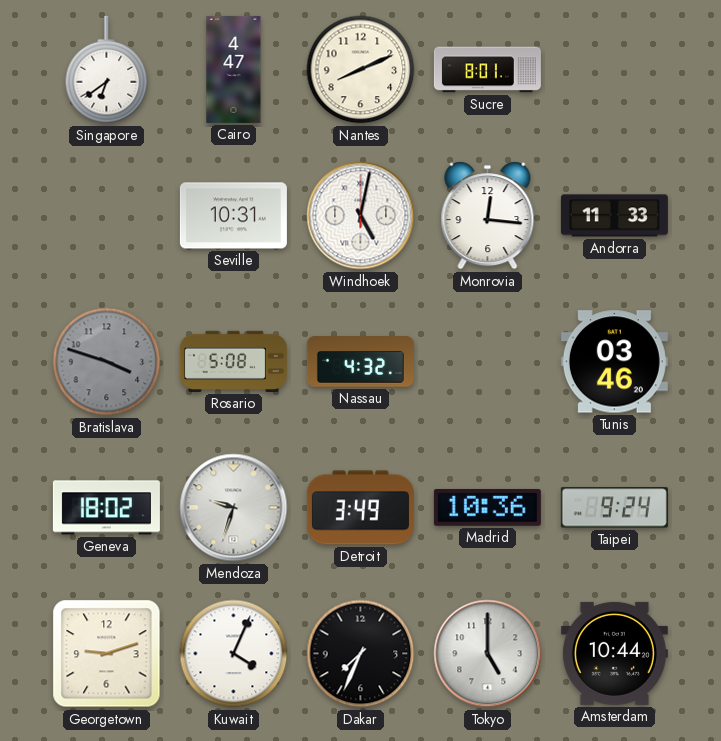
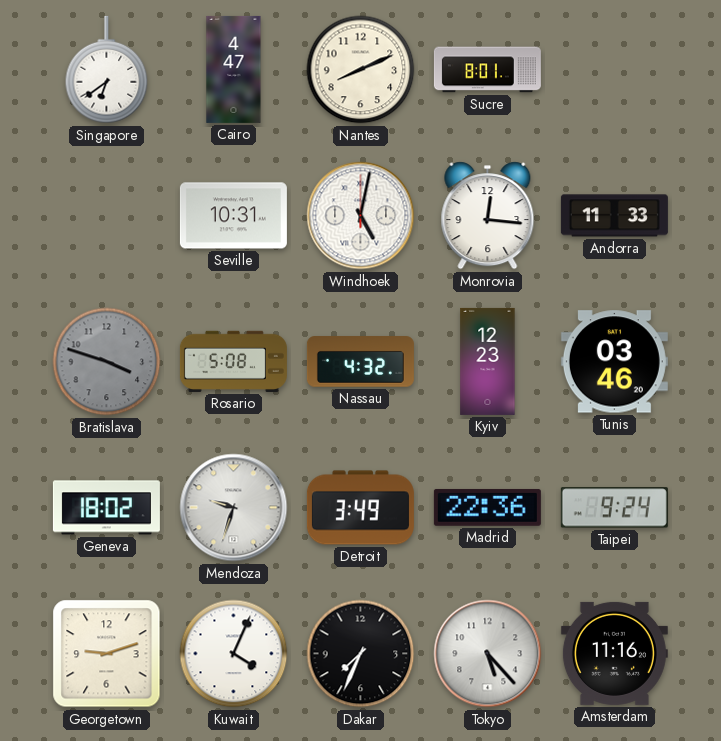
Kyiv: none -> 12:23 (488, 361)
Madrid: 10:36 -> 22:36 (487, 507)
Tokyo: 5:00 -> 5:23 (488, 654)
Amsterdam: 10:44 -> 11:16 (614, 653)
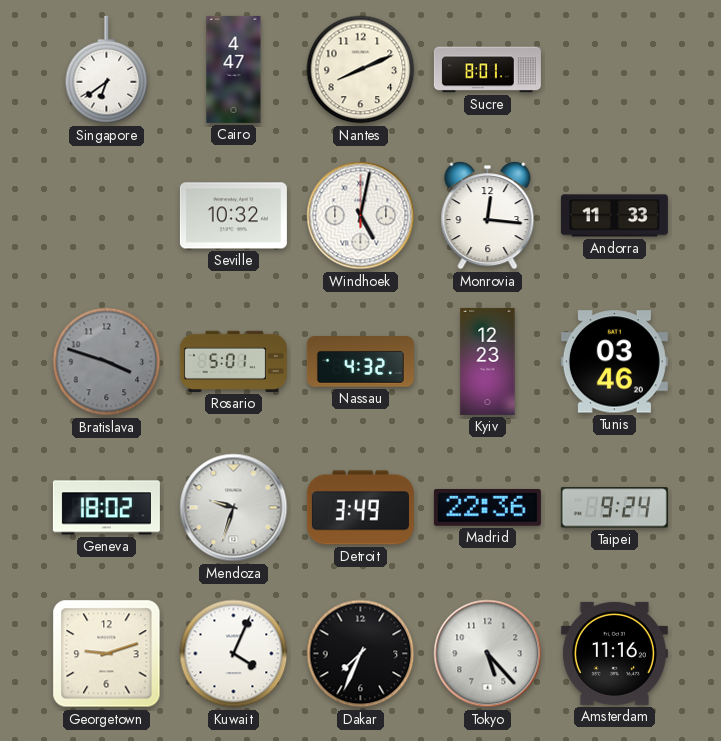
Seville: 10:31 -> 10:32 (233, 216)
Rosario: 5:08 -> 5:01 (233, 361)
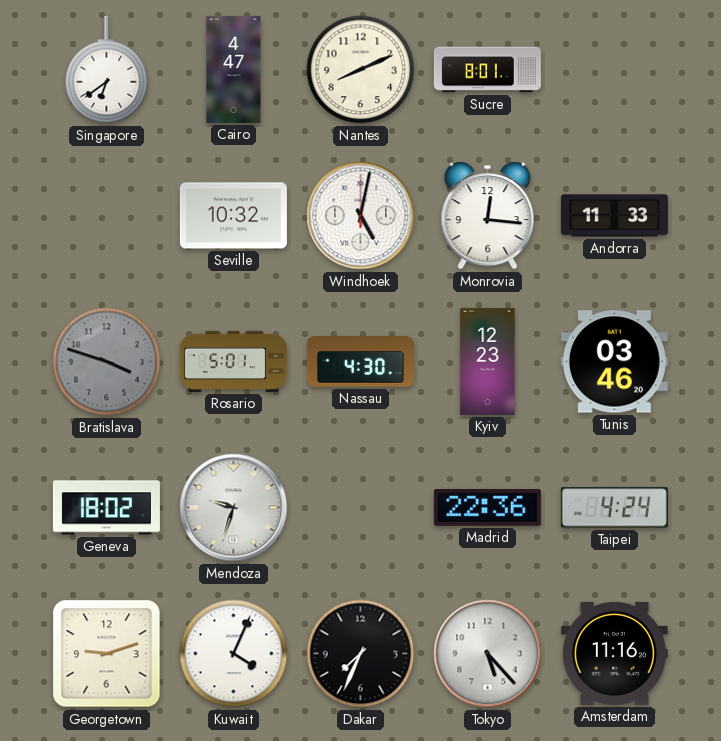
Nassau: 4:32 -> 4:30 (360, 362)
Detroit: 3:49 -> none (360, 508)
Taipei: 9:24 -> 4:24 (614, 508)
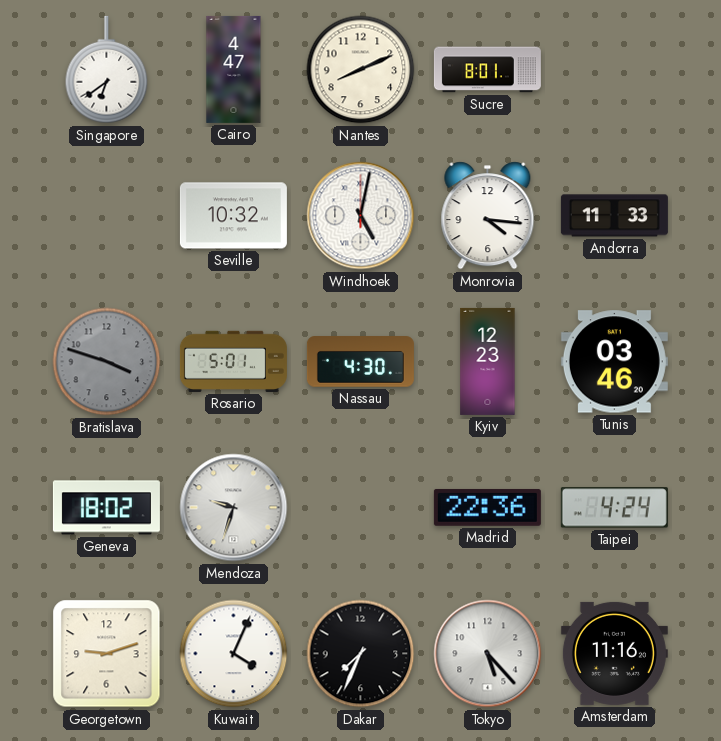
Monrovia: 12:16 -> 4:16 (488, 216)
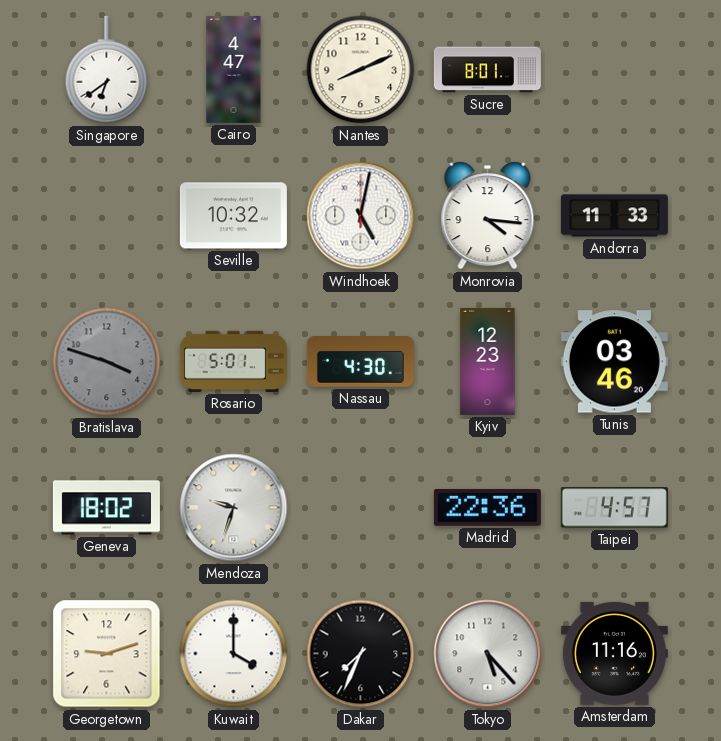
Taipei: 4:24 -> 4:57 (614, 508)
Kuwait: 4:04 -> 4:00 (234, 654)
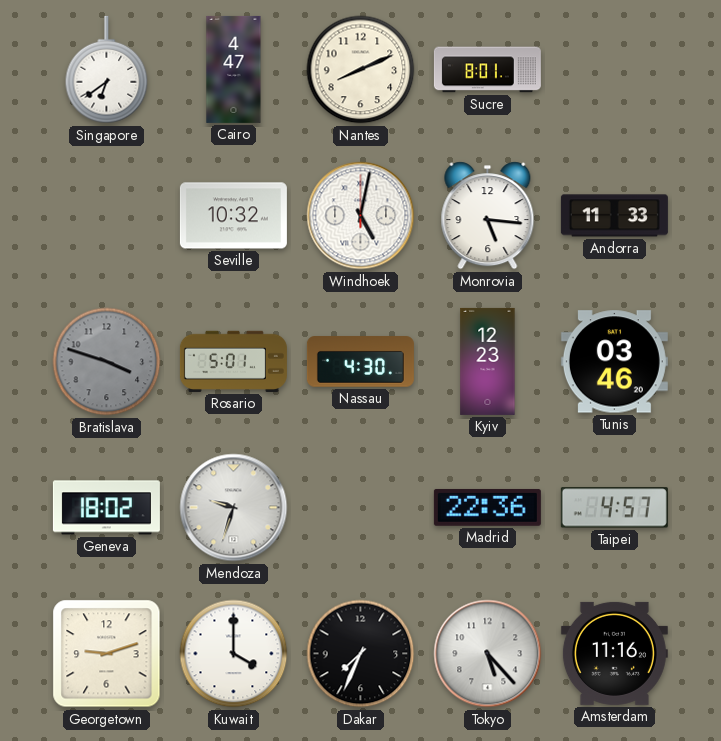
Monrovia: 4:16 -> 5:16 (488, 216)
